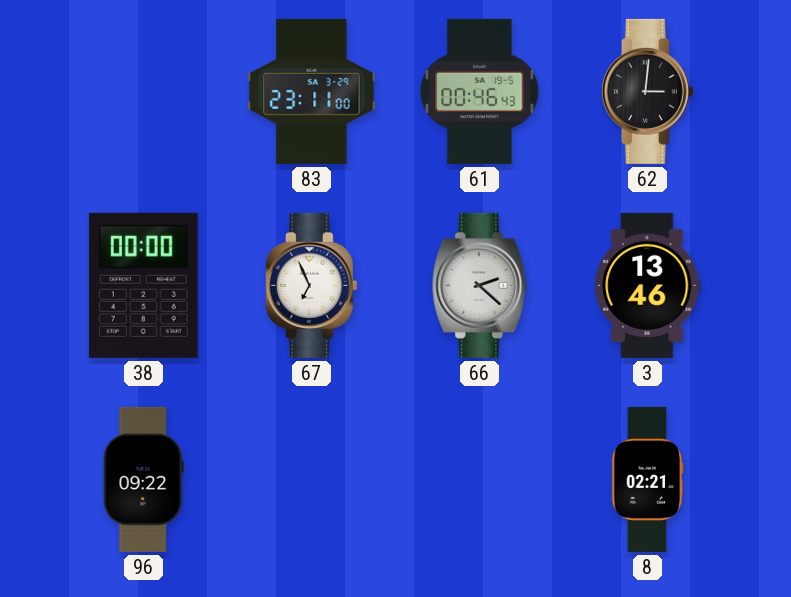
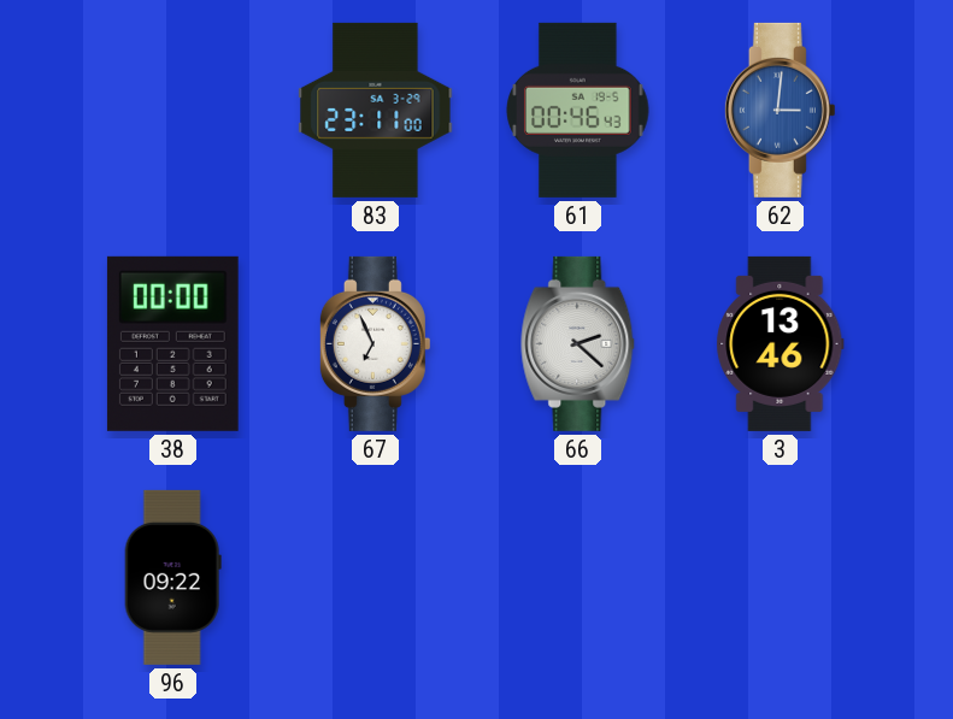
62 dial: black -> blue (780, 110)
8: 02:21 -> none (648, 479)
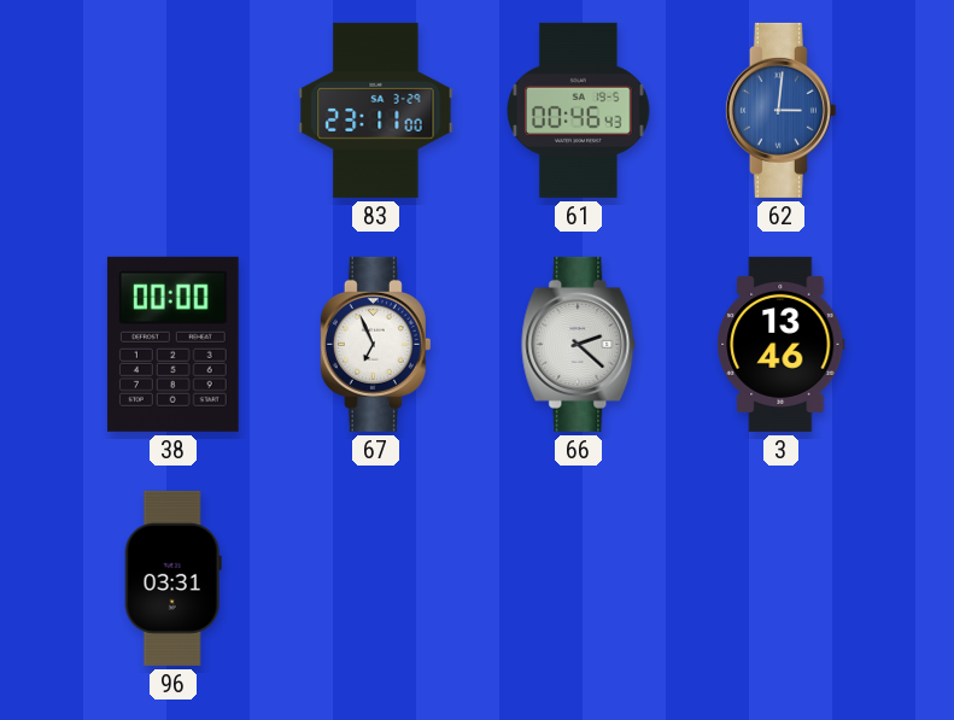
96: 09:22 -> 03:31 (172, 578)
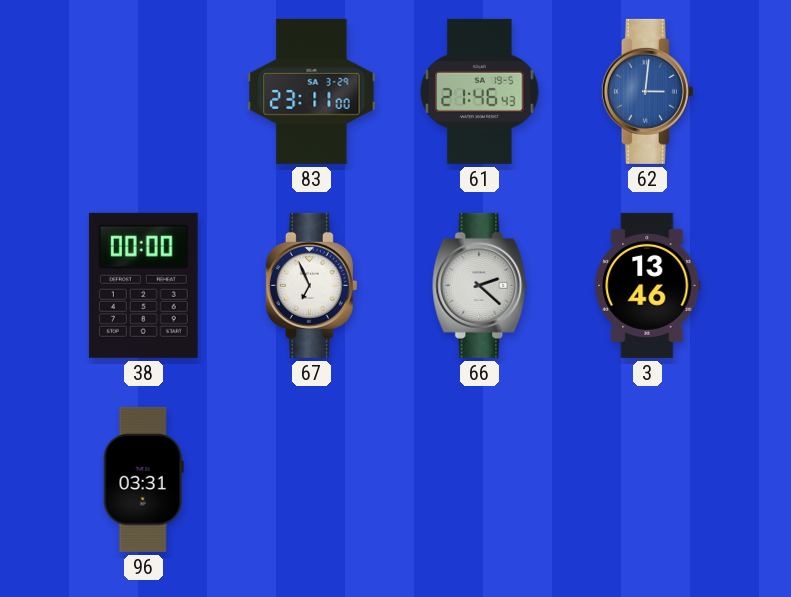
61: 00:46 -> 21:46 (480, 91)
